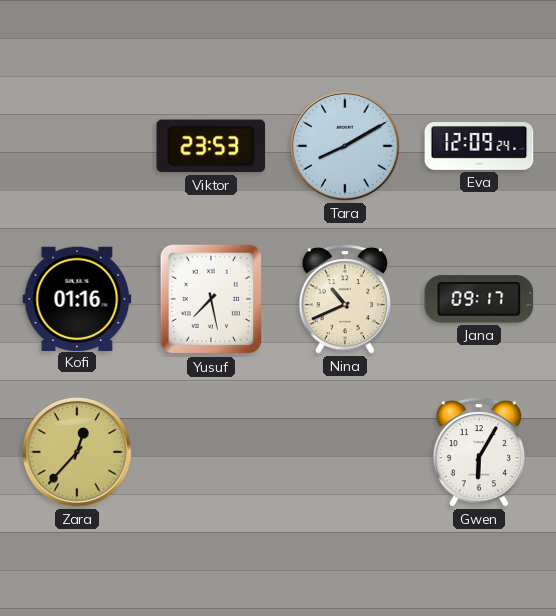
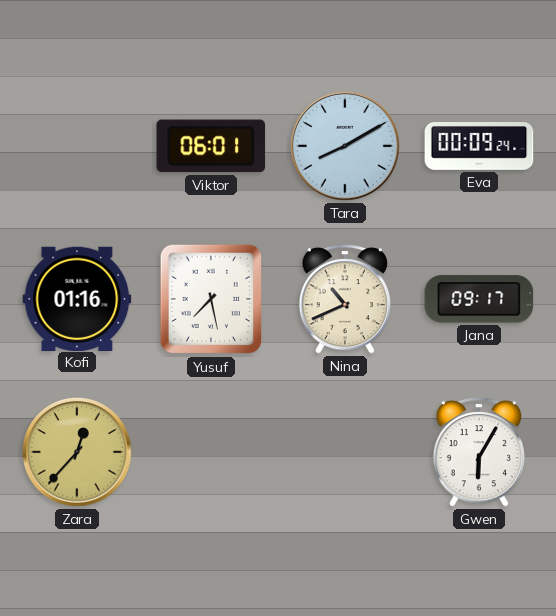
Viktor: 23:53 -> 06:01 (211, 146)
Eva: 12:09 -> 00:09 (479, 147)
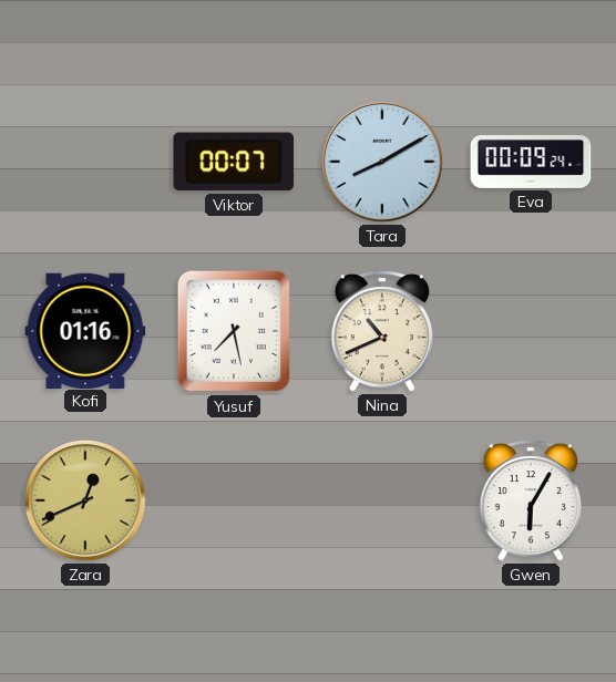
Viktor: 06:01 -> 00:07 (234, 162)
Jana: 09:17 -> none (479, 299)
Zara: 12:37 -> 12:41 (86, 502)
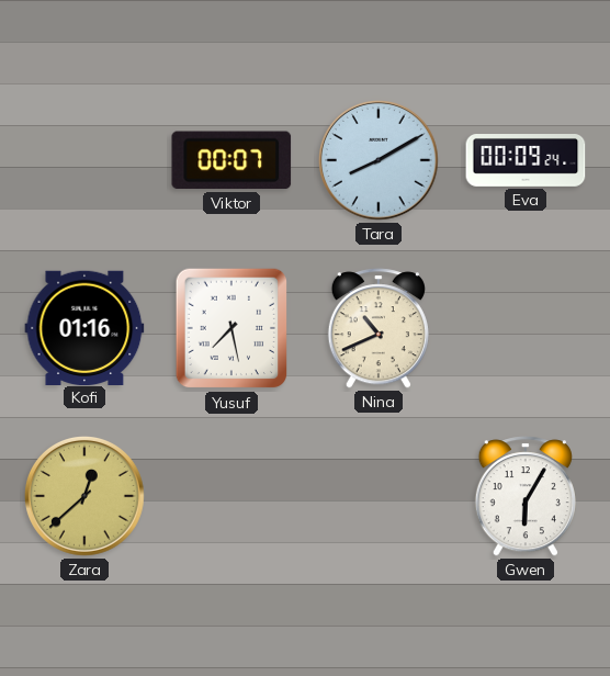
Zara: 12:41 -> 12:38 (86, 497)
